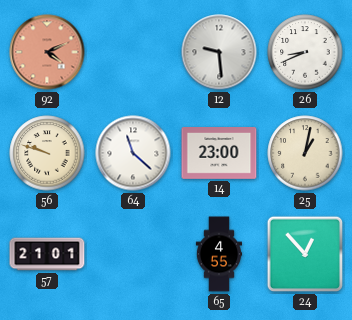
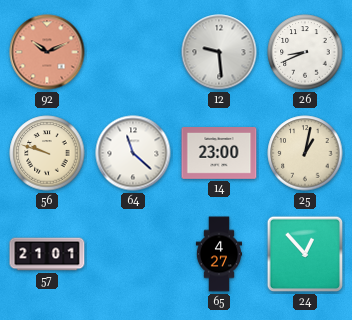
92: 4:11 -> 10:11 (47, 52)
65: 4:55 -> 4:27 (218, 254)
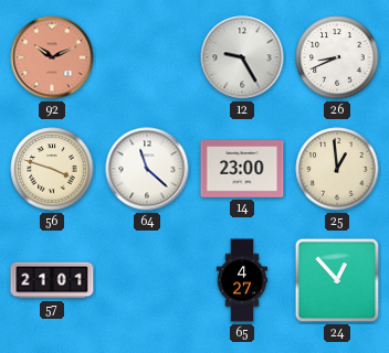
12: 9:29 -> 9:25 (242, 57)
56: 9:48 -> 3:48 (52, 169)
25: 1:02 -> 12:59 (337, 169)
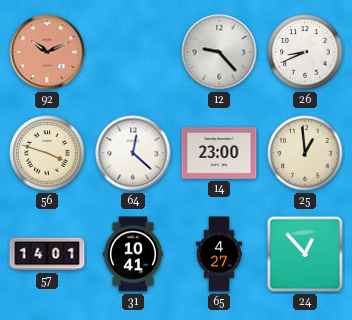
12: 9:25 -> 9:23 (219, 52)
64: 11:22 -> 12:22 (133, 153)
57: 21:01 -> 14:01 (47, 254)
31: none -> 10:41 (133, 254)
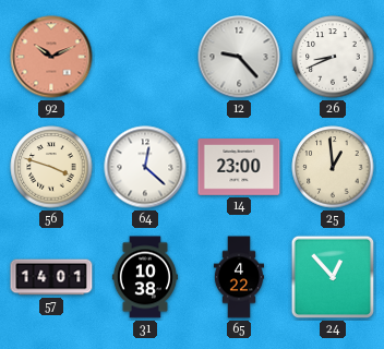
31: 10:41 -> 10:38 (145, 277)
65: 4:27 -> 4:22 (238, 277)
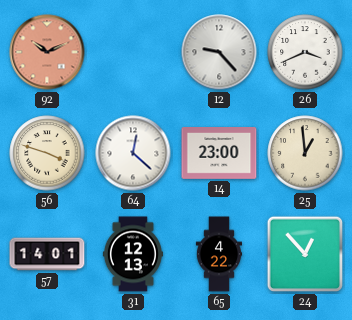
26: 8:41 -> 3:41 (305, 52)
31: 10:38 -> 12:13 (133, 254)
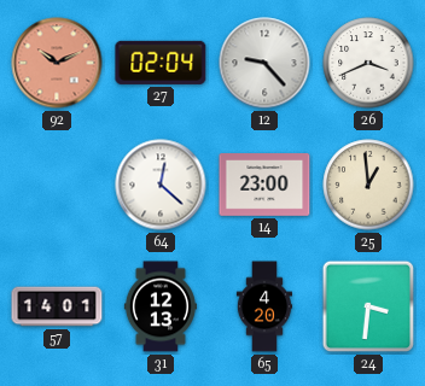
27: none -> 02:04 (161, 63)
56: 3:48 -> none (47, 153)
65: 4:22 -> 4:20 (263, 306)
24: 12:53 -> 3:31 (368, 306)
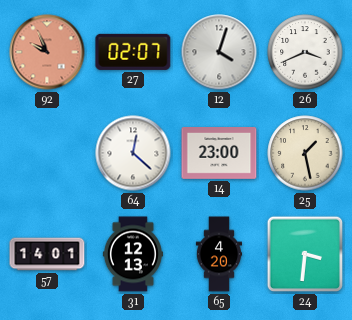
92: 10:11 -> 9:56 (47, 52)
27: 02:04 -> 02:07 (133, 52)
12: 9:23 -> 4:03 (219, 52)
25: 12:59 -> 1:28 (305, 153)
